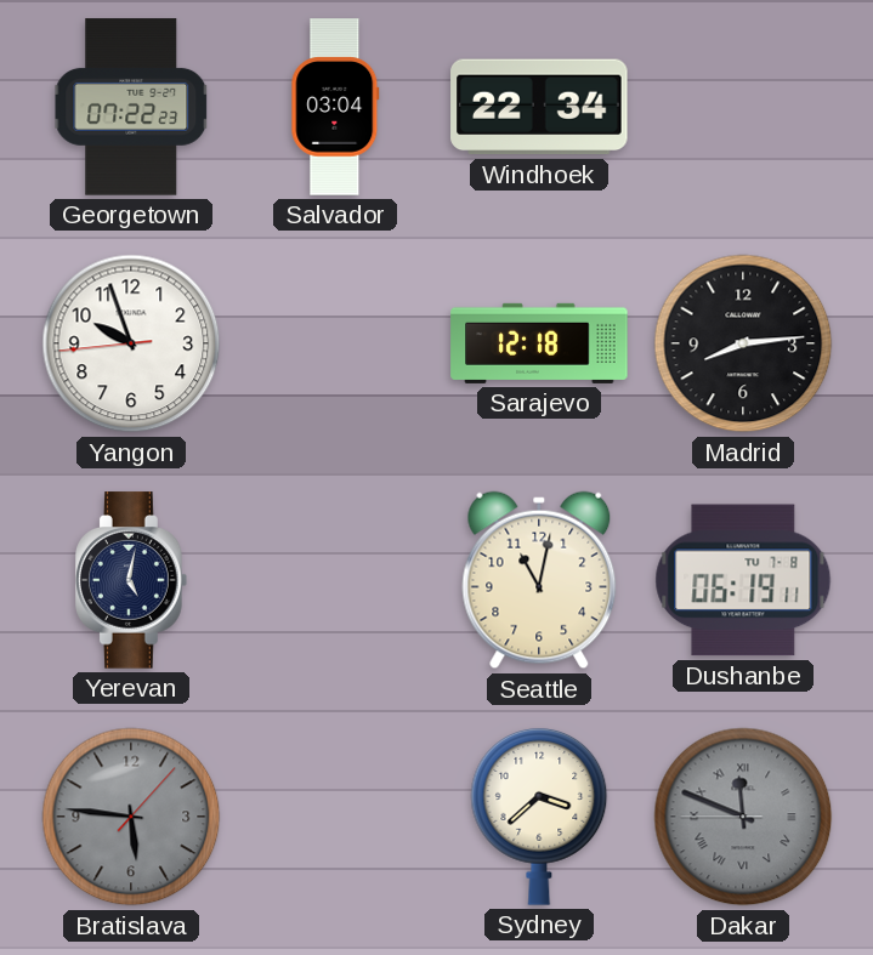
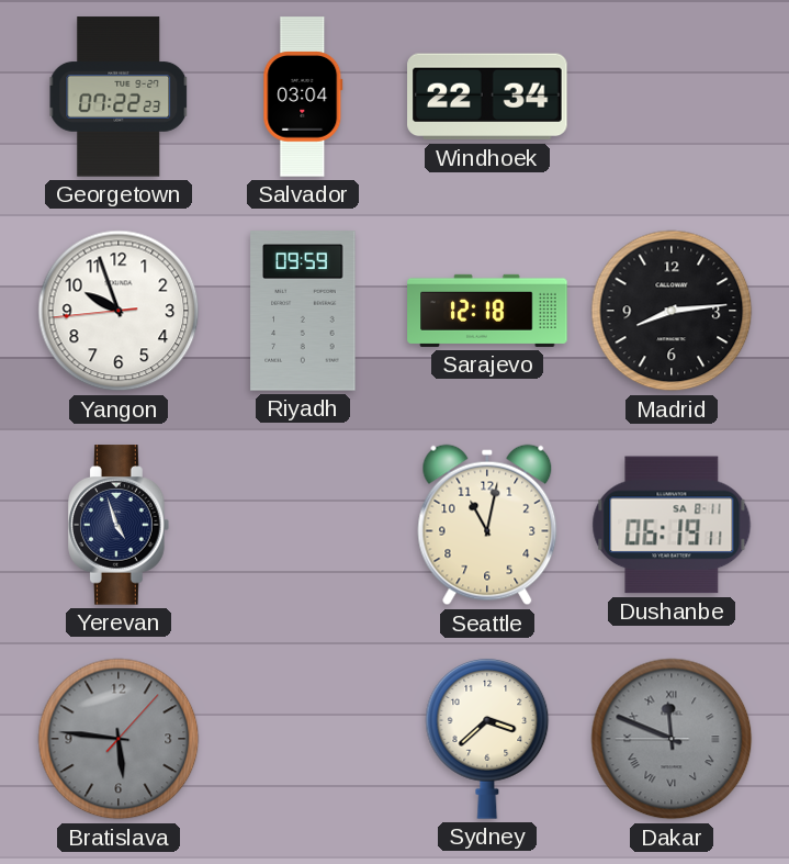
Riyadh: none -> 09:59 (303, 311)
Yerevan: 5:02 -> 4:57 (120, 525)
Dushanbe date: TU 7-8 -> SA 8-11 (672, 525)
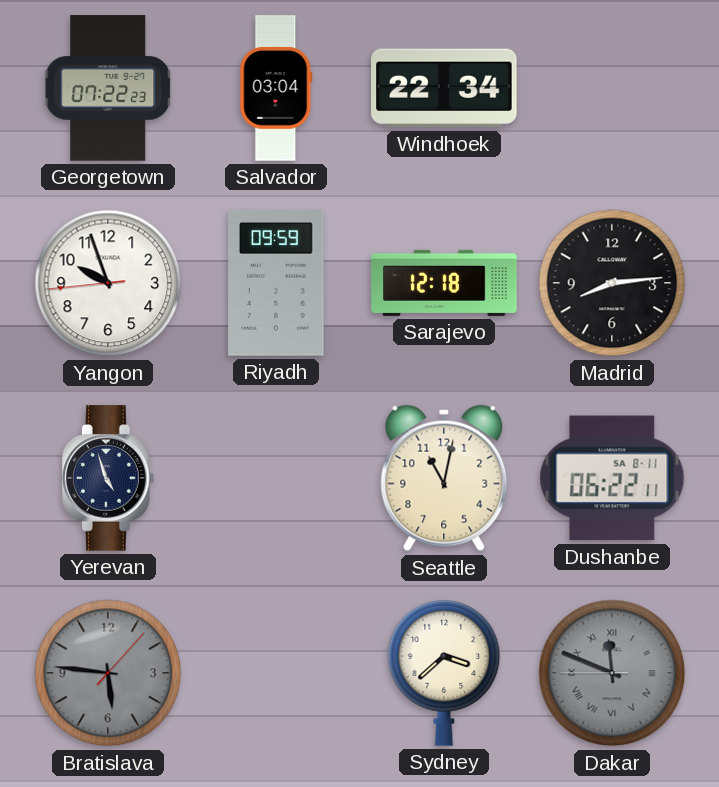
Dushanbe: 06:19 -> 06:22 (612, 478)
